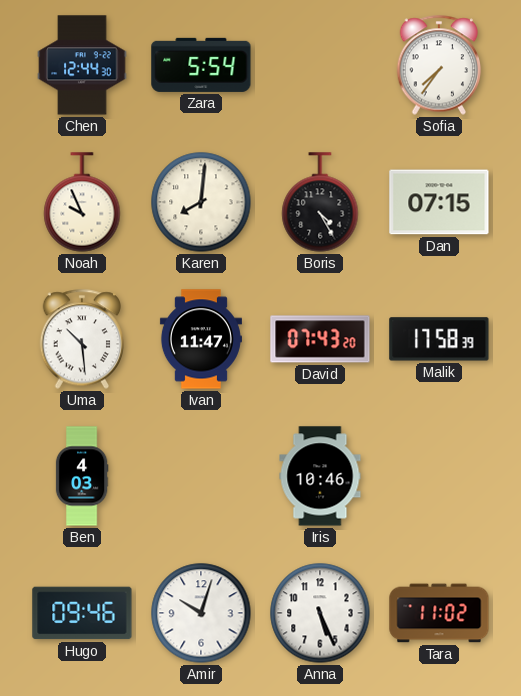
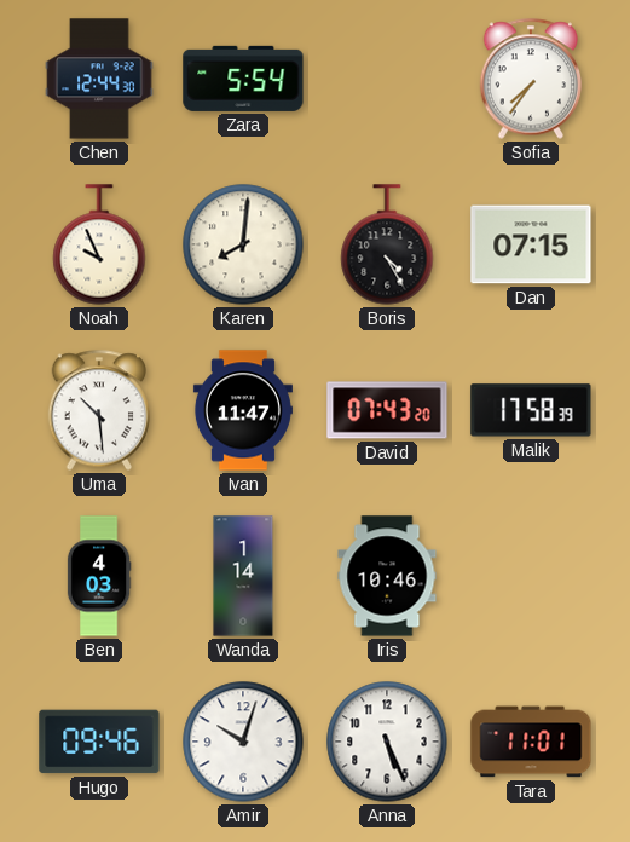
Wanda: none -> 1:14 (243, 576)
Tara: 11:02 -> 11:01 (531, 742)
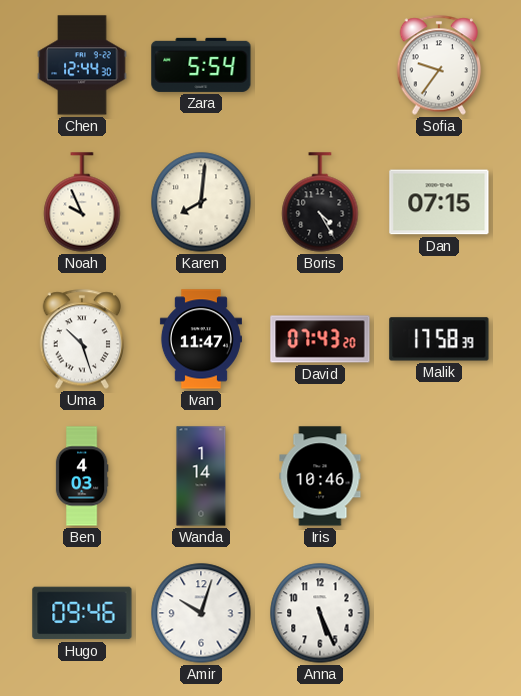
Sofia: 7:36 -> 9:36 (439, 65)
Uma: 10:29 -> 10:27 (82, 339)
Tara: 11:01 -> none (531, 742)
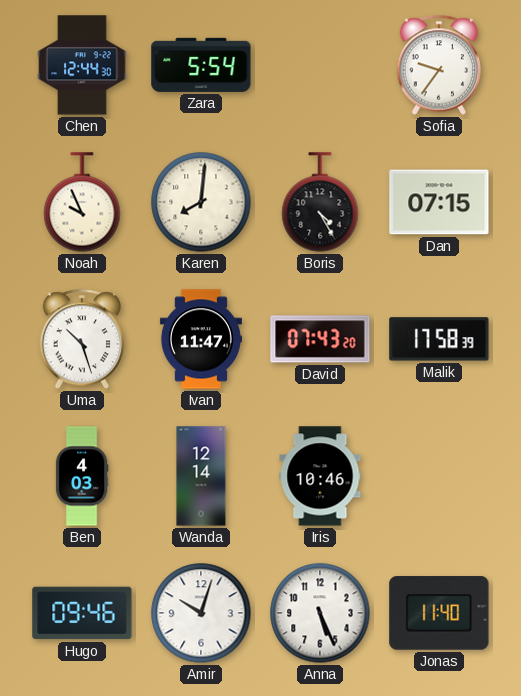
Wanda: 1:14 -> 12:14 (201, 476)
Jonas: none -> 11:40 (439, 613)
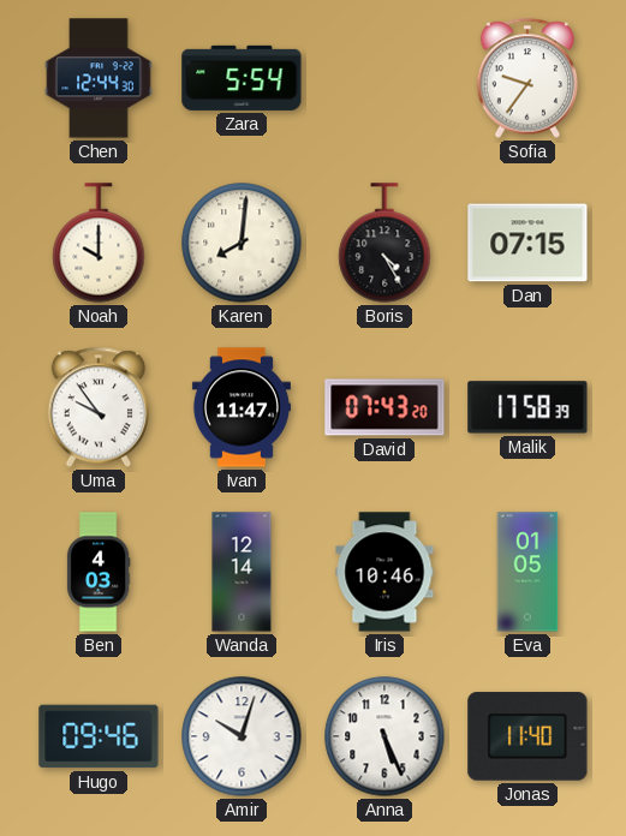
Noah: 9:56 -> 10:00 (99, 243)
Uma: 10:27 -> 9:54 (99, 407)
Eva: none -> 01:05 (527, 572)
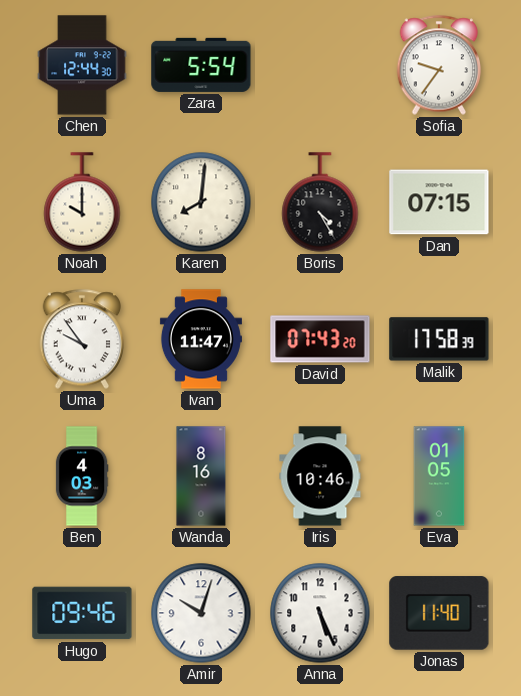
Wanda: 12:14 -> 8:16 (201, 476)
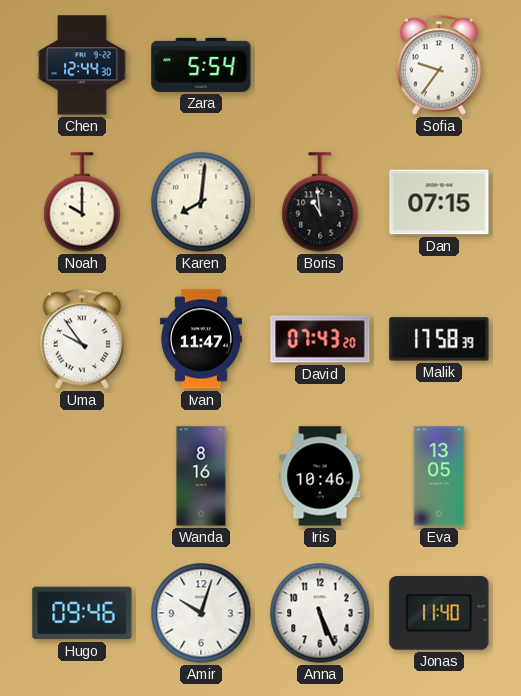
Boris: 4:25 -> 10:59 (320, 202)
Ben: 4:03 -> none (82, 476)
Eva: 01:05 -> 13:05 (439, 476)
